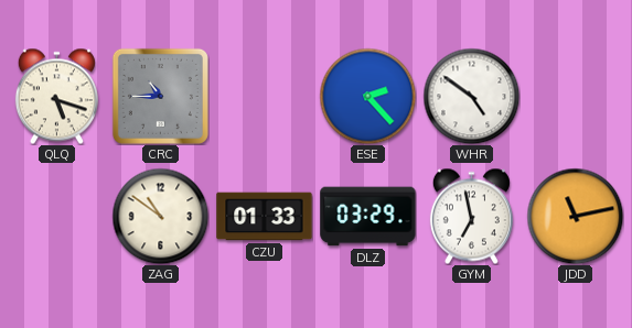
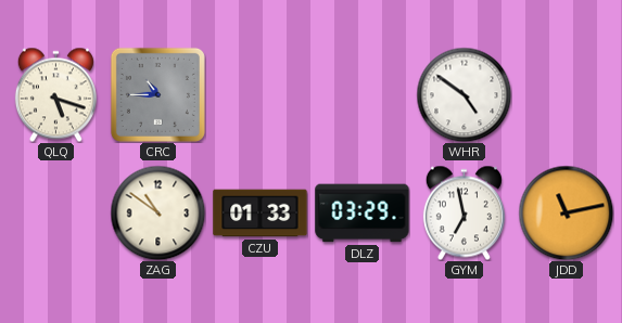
ESE: 2:23 -> none (367, 96)
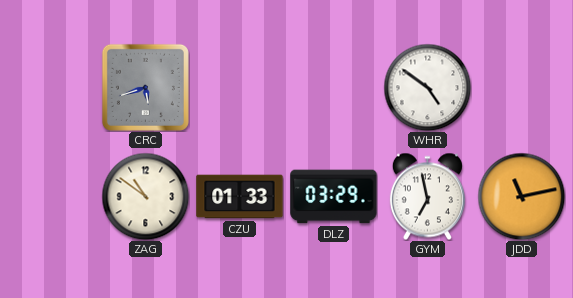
QLQ: 5:18 -> none (55, 94)
CRC: 10:45 -> 5:42 (145, 87)
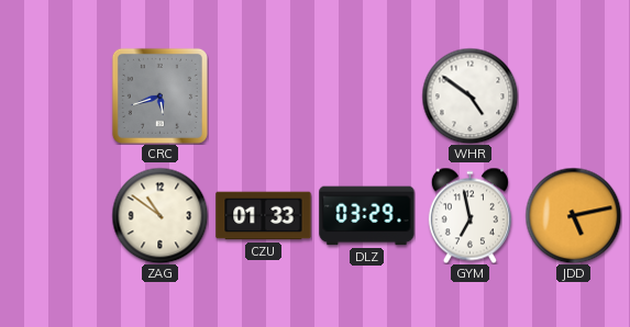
JDD: 11:13 -> 5:13 (573, 215)
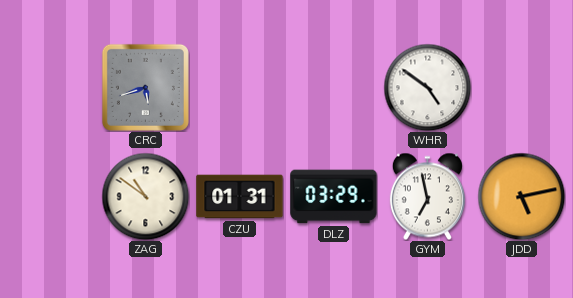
CZU: 01:33 -> 01:31 (240, 197)
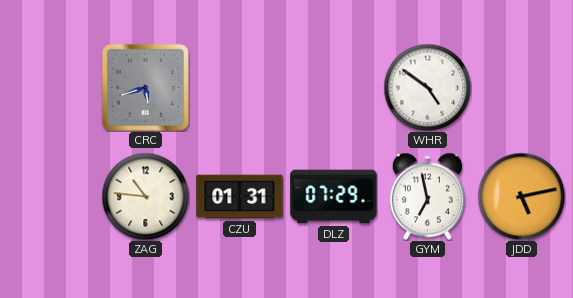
ZAG: 10:51 -> 10:46 (145, 196)
DLZ: 03:29 -> 07:29 (334, 197)
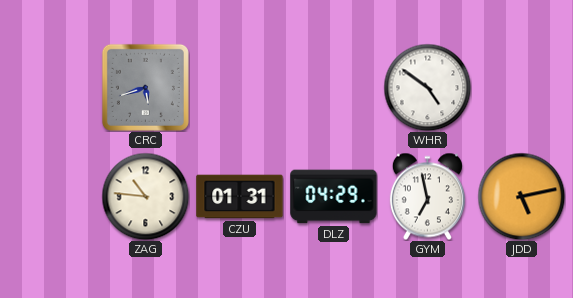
DLZ: 07:29 -> 04:29 (334, 197)
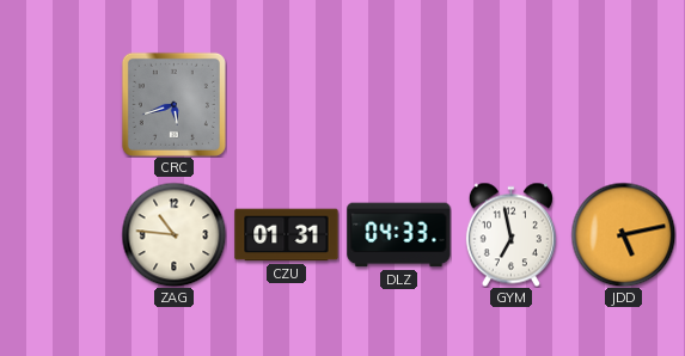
WHR: 4:51 -> none (427, 87)
DLZ: 04:29 -> 04:33 (399, 235)
